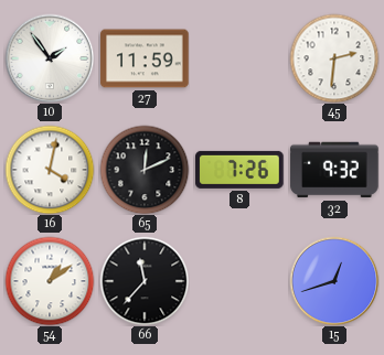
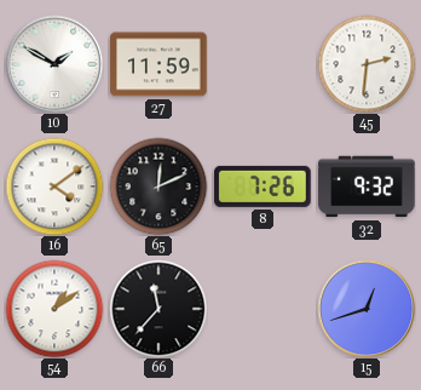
10: 1:54 -> 1:50 (54, 64)
16: 4:02 -> 4:09 (54, 187)
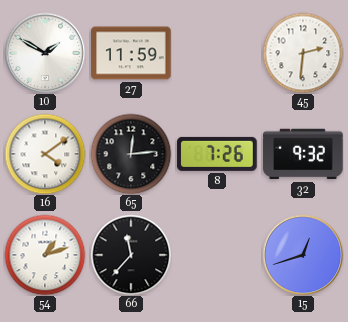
65: 12:11 -> 12:14 (131, 154)
54: 1:09 -> 1:12 (45, 255)
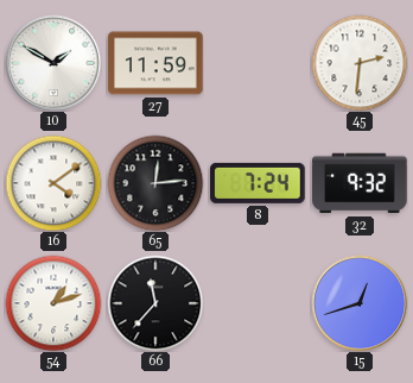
8: 7:26 -> 7:24 (258, 183)
